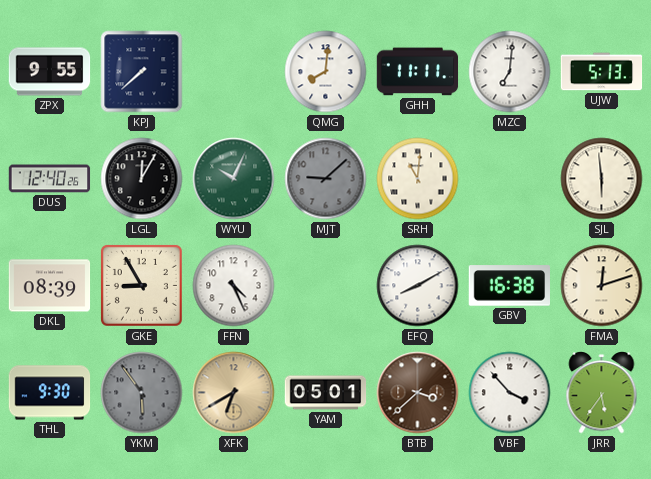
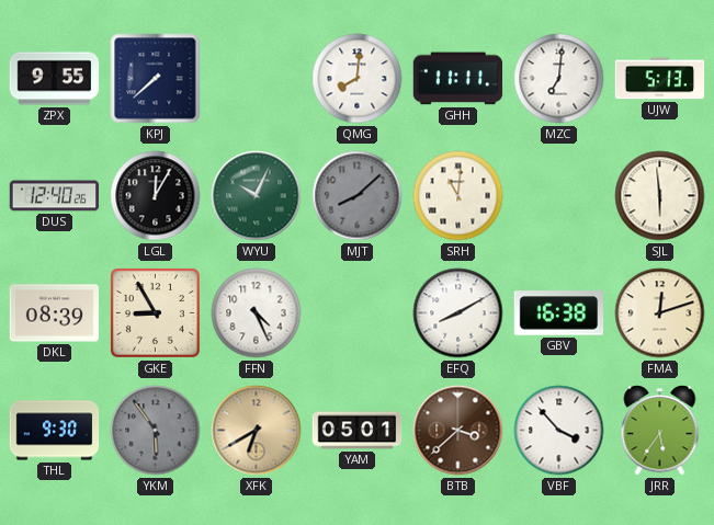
MJT: 9:08 -> 8:08 (358, 196)
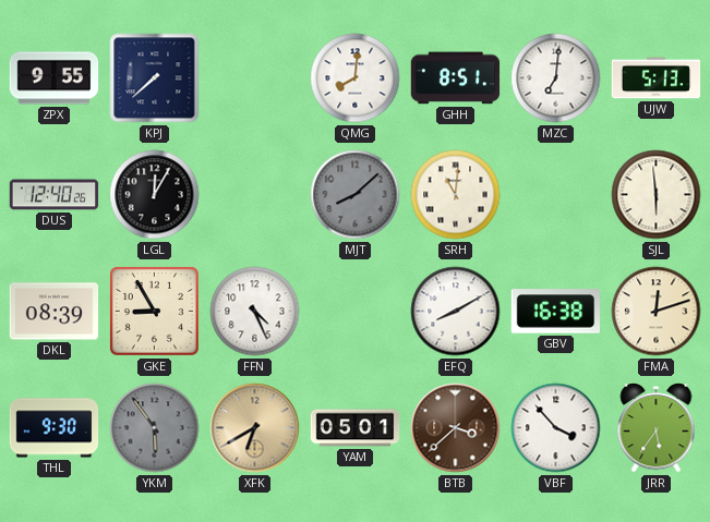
GHH: 11:11 -> 8:51 (456, 78)
WYU: 10:04 -> none (257, 196)
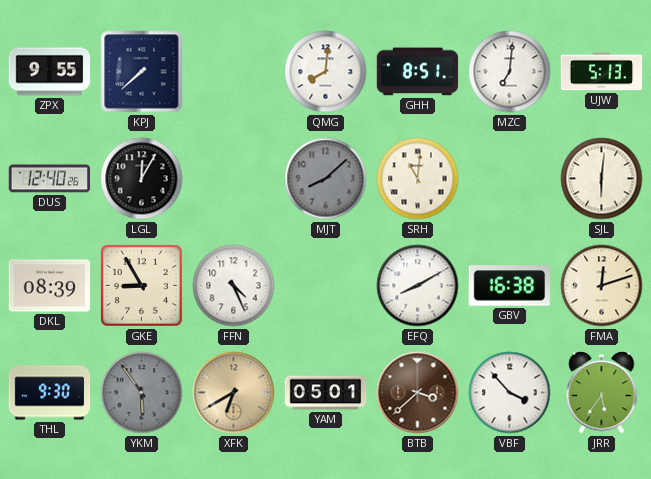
SJL: 5:59 -> 6:01 (602, 179)
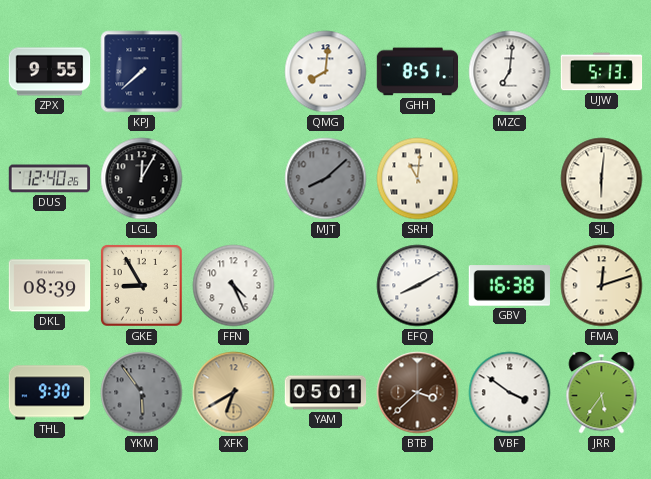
VBF: 3:53 -> 3:51 (510, 393)
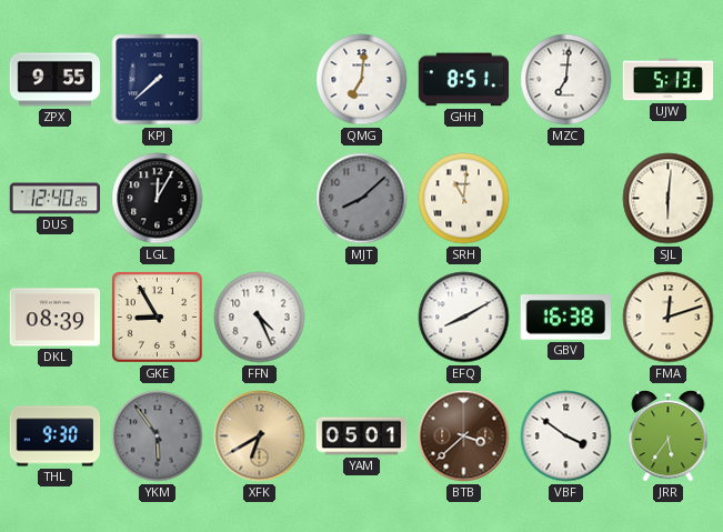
QMG: 8:01 -> 7:01 (362, 80)
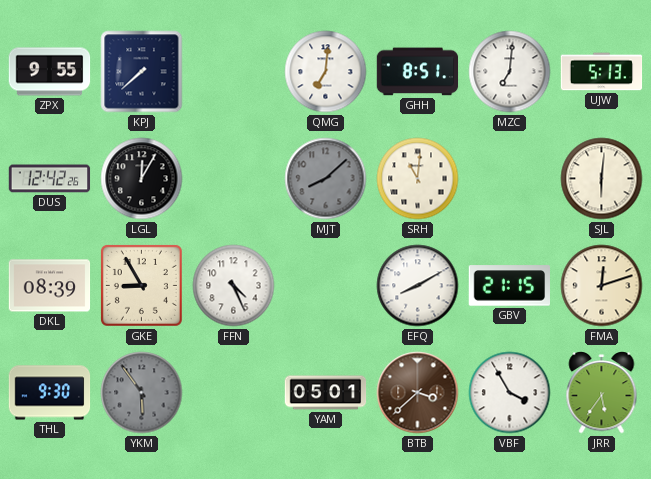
DUS: 12:40 -> 12:42 (50, 179)
GBV: 16:38 -> 21:15 (509, 286)
XFK: 6:40 -> none (260, 436)
VBF: 3:51 -> 3:55 (510, 393)
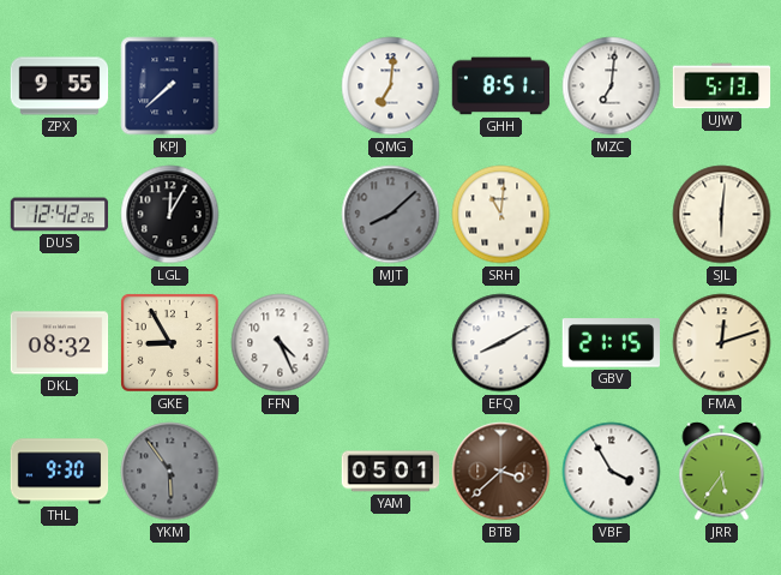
DKL: 08:39 -> 08:32 (60, 343)
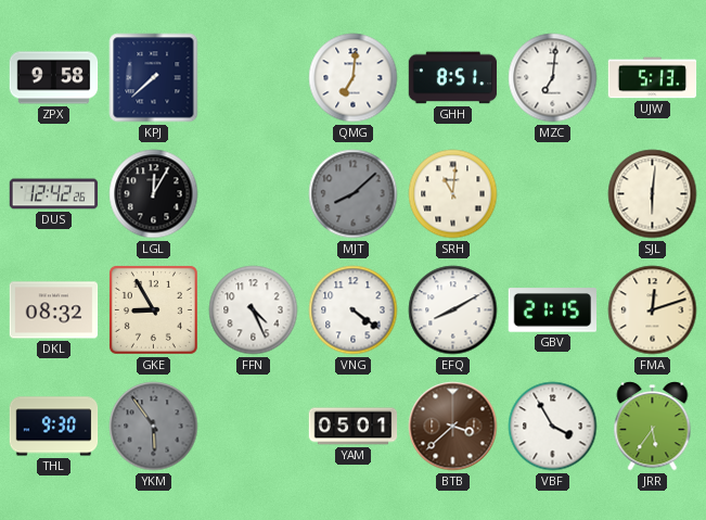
ZPX: 9:55 -> 9:58 (54, 78)
VNG: none -> 4:21 (354, 310)
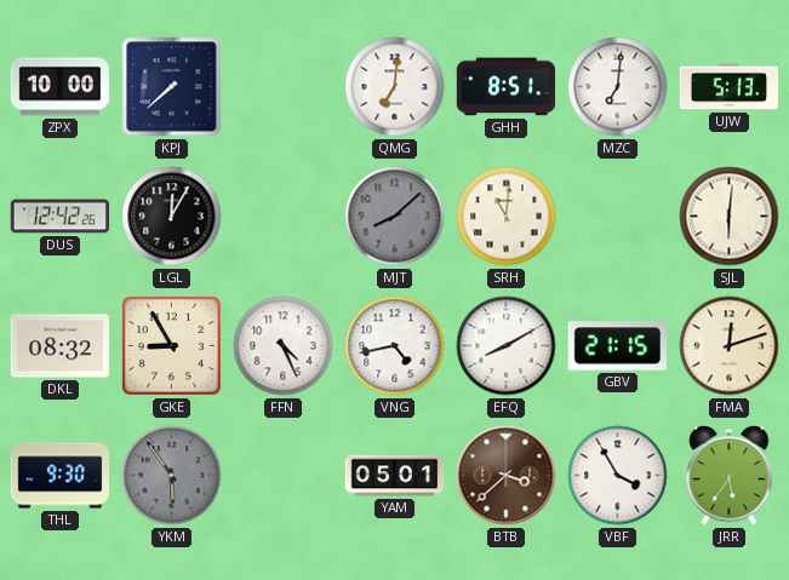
ZPX: 9:58 -> 10:00 (61, 87)
VNG: 4:21 -> 4:43 (395, 346)
